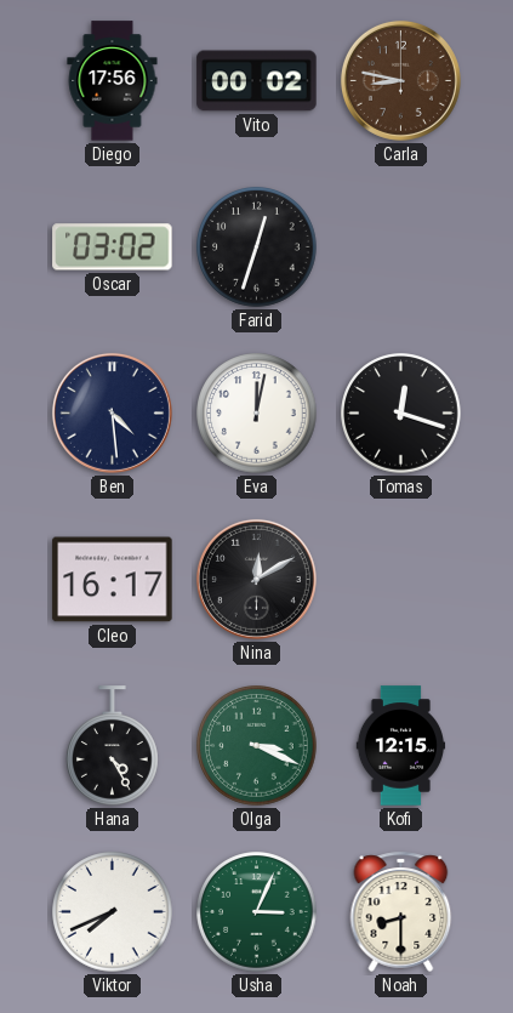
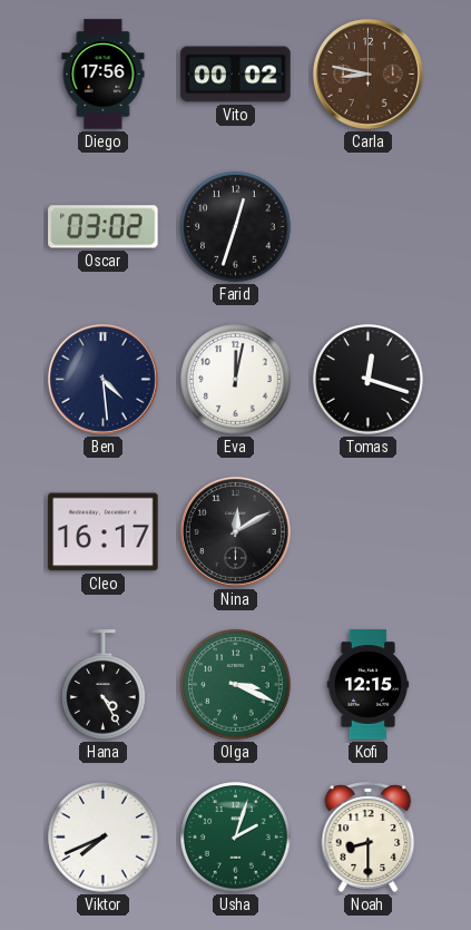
Usha: 3:04 -> 2:03 (236, 838)
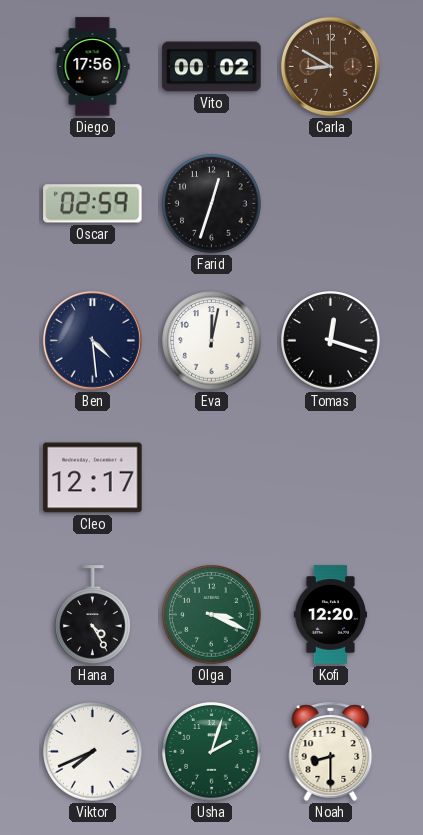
Carla: 8:47 -> 8:50 (330, 66)
Oscar: 03:02 -> 02:59 (93, 204)
Cleo: 16:17 -> 12:17 (93, 478)
Nina: 12:10 -> none (235, 531)
Kofi: 12:15 -> 12:20 (331, 615)
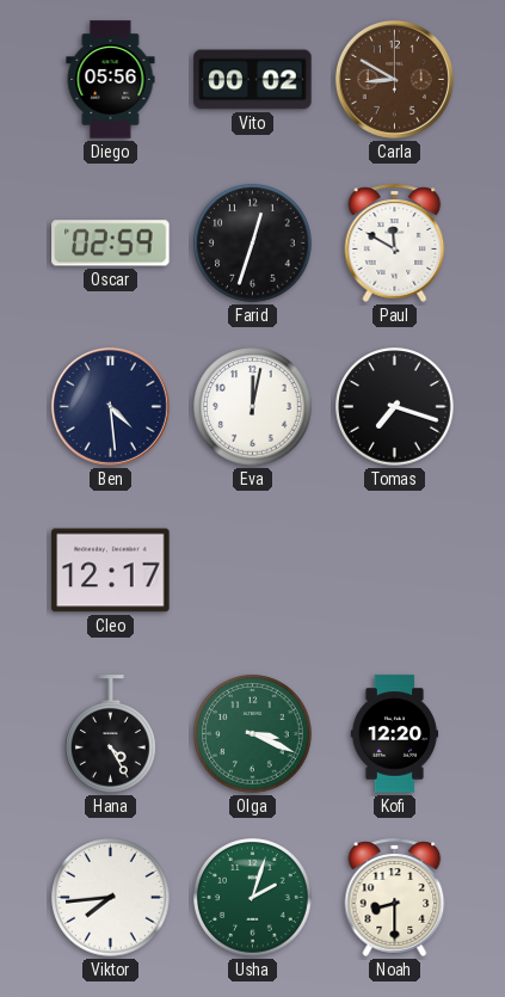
Diego: 17:56 -> 05:56 (111, 80)
Paul: none -> 11:50 (395, 242)
Tomas: 12:18 -> 7:18 (395, 407)
Viktor: 7:41 -> 7:44 (111, 898)
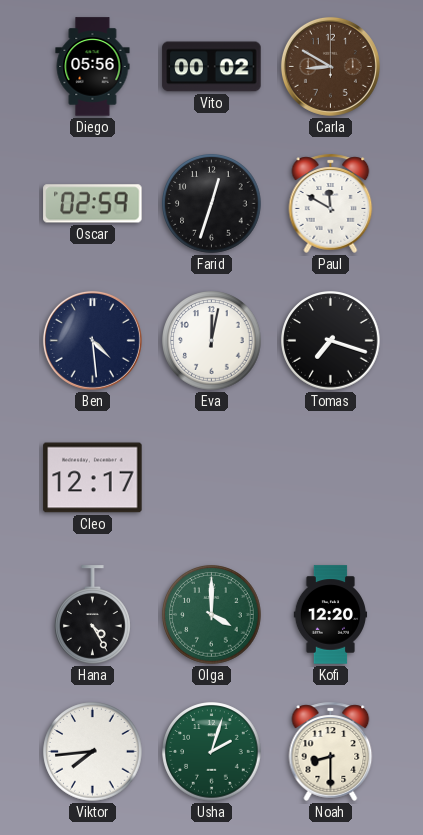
Olga: 3:19 -> 4:00 (212, 615)
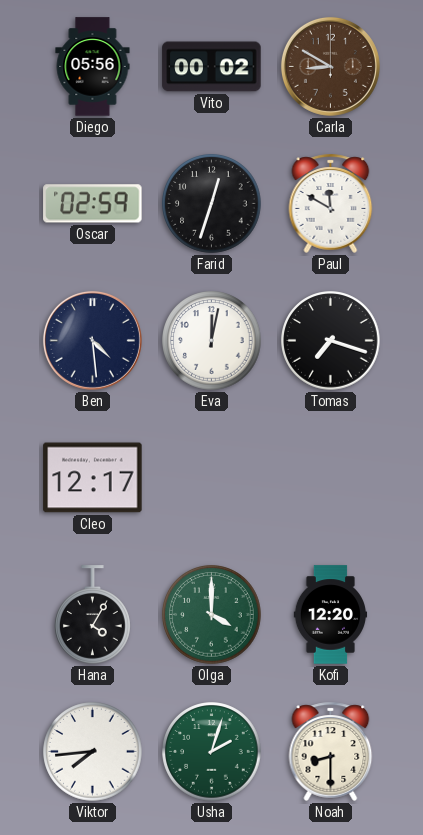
Hana: 4:25 -> 4:05 (93, 615)
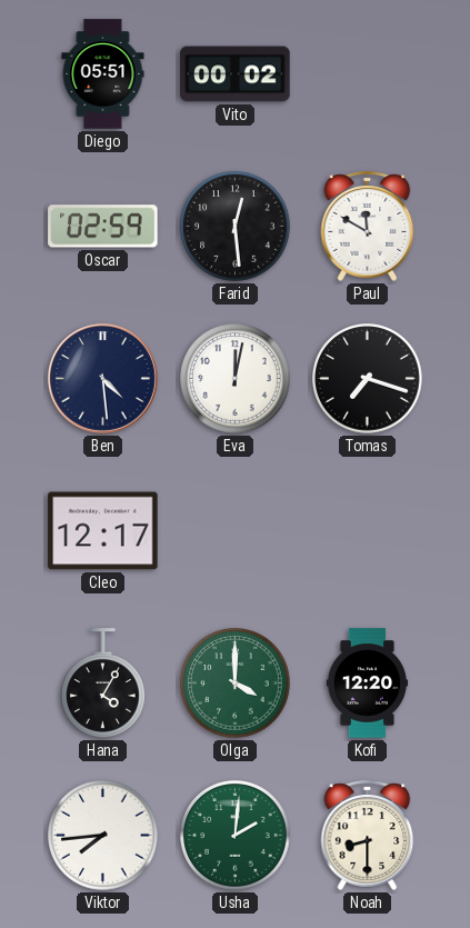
Diego: 05:56 -> 05:51 (103, 74)
Carla: 8:50 -> none (330, 66)
Farid: 12:33 -> 12:29 (236, 227)
Usha: 2:03 -> 2:01 (236, 836)
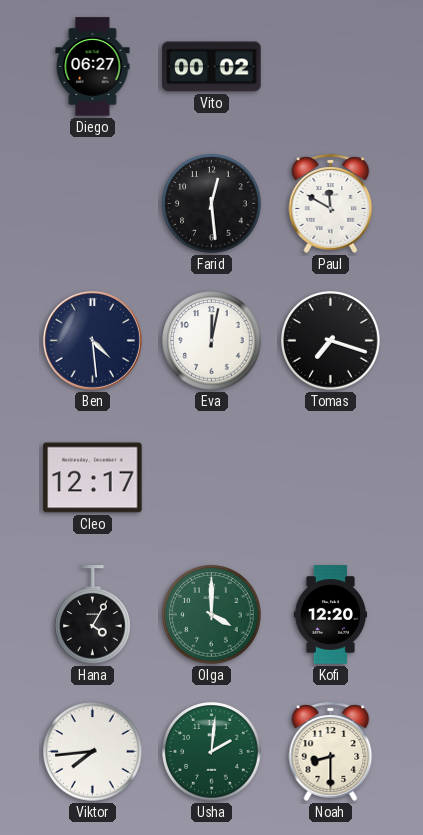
Diego: 05:51 -> 06:27 (93, 67)
Oscar: 02:59 -> none (103, 227)
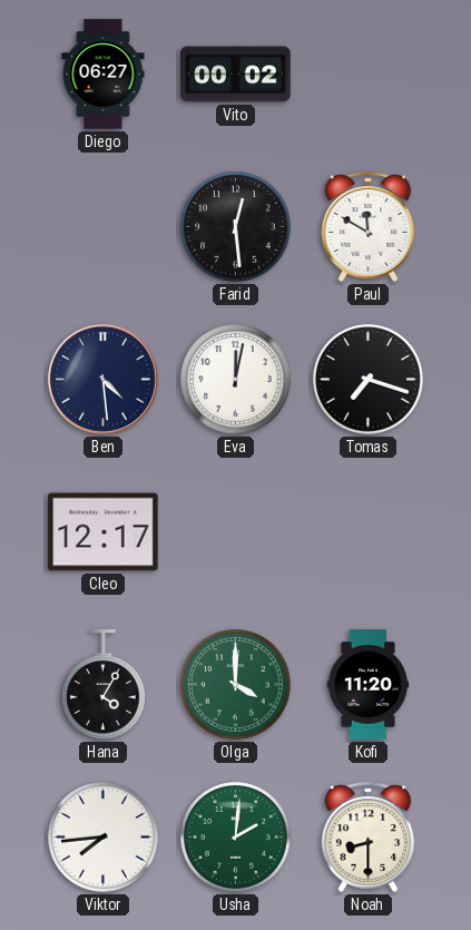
Kofi: 12:20 -> 11:20 (369, 685)
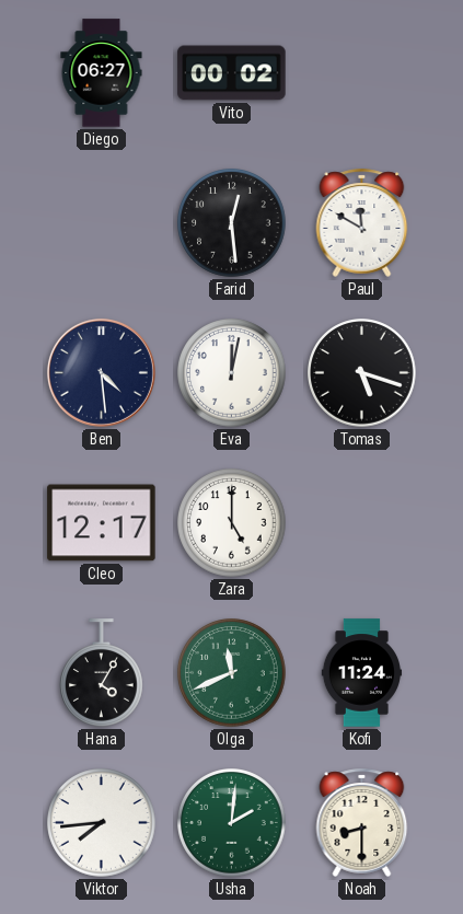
Tomas: 7:18 -> 5:18 (362, 373)
Zara: none -> 5:00 (232, 523)
Olga: 4:00 -> 11:41 (232, 673)
Kofi: 11:20 -> 11:24 (362, 673)
